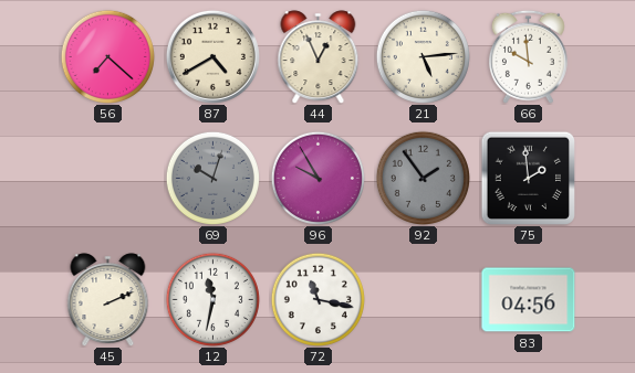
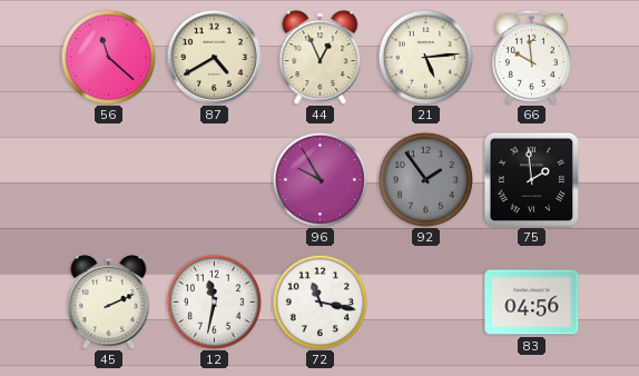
56: 7:22 -> 11:22 (108, 57)
69: 10:03 -> none (212, 178)
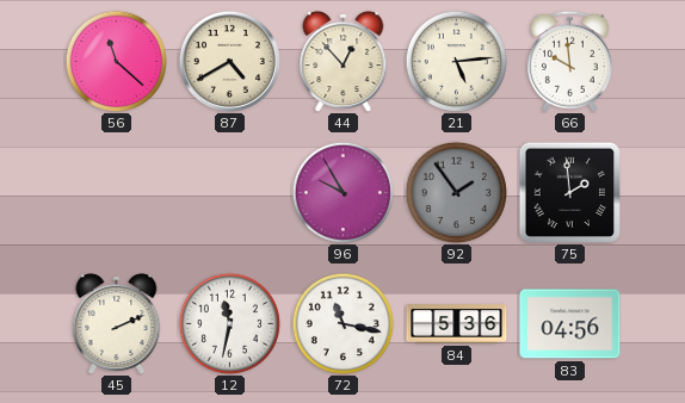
44: 12:56 -> 12:53 (344, 61)
84: none -> 5:36 (457, 324)
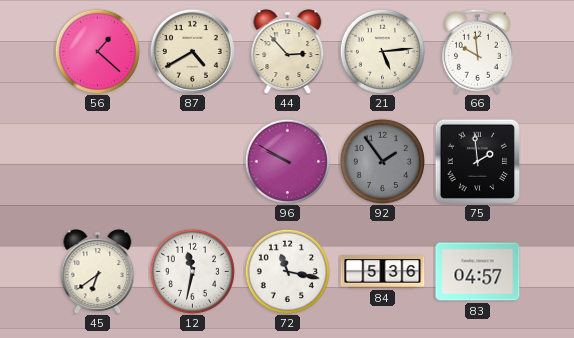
56: 11:22 -> 1:22 (97, 51)
44: 12:53 -> 2:53 (288, 51)
96: 9:55 -> 9:50 (287, 161)
45: 2:11 -> 6:39 (98, 271)
83: 04:56 -> 04:57 (478, 272)
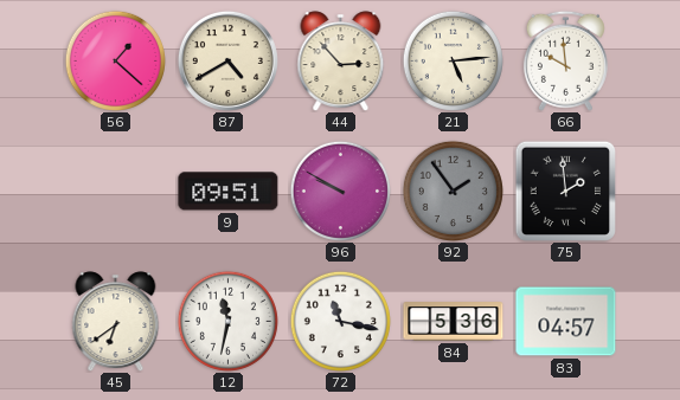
9: none -> 09:51 (229, 192)
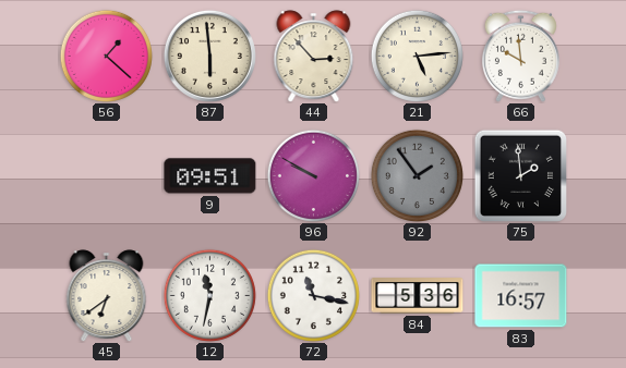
87: 4:40 -> 5:59 (209, 56)
83: 04:57 -> 16:57 (521, 296)
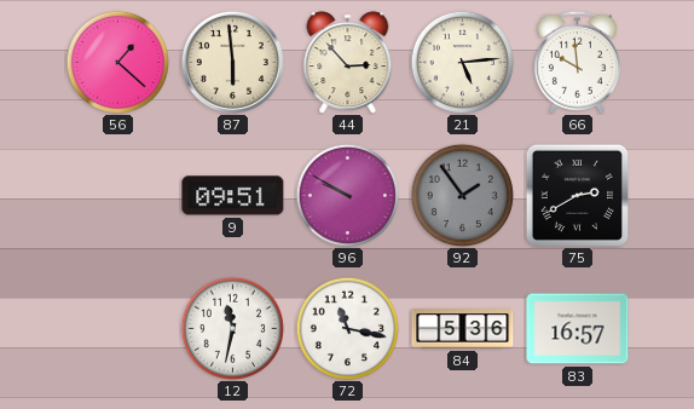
75: 1:59 -> 2:40 (577, 195)
45: 6:39 -> none (107, 295)
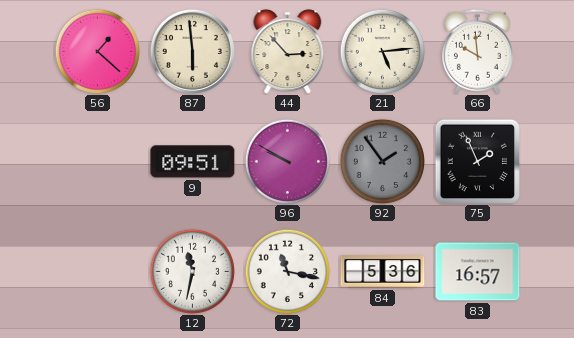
75: 2:40 -> 1:56 (477, 161)
